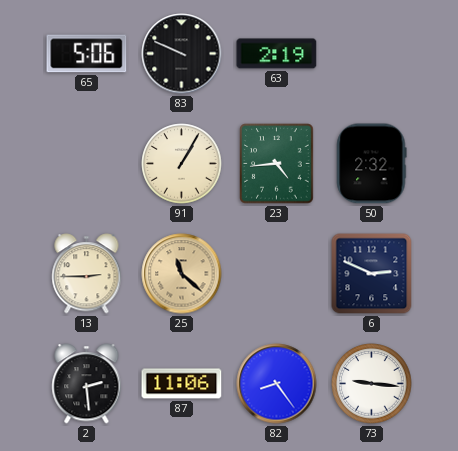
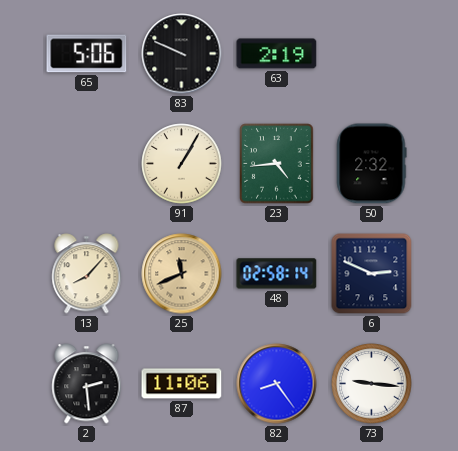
13: 2:45 -> 8:07 (87, 274)
25: 11:22 -> 11:41 (182, 274)
48: none -> 02:58 (277, 274)
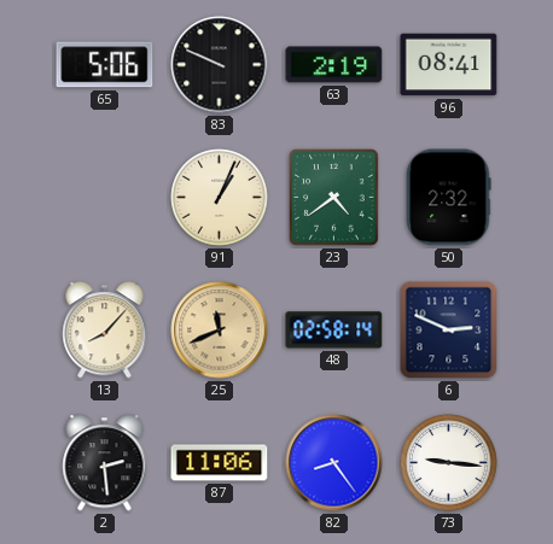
96: none -> 08:41 (449, 65)
91: 1:05 -> 1:04 (220, 198)
23: 4:44 -> 4:39 (334, 198)
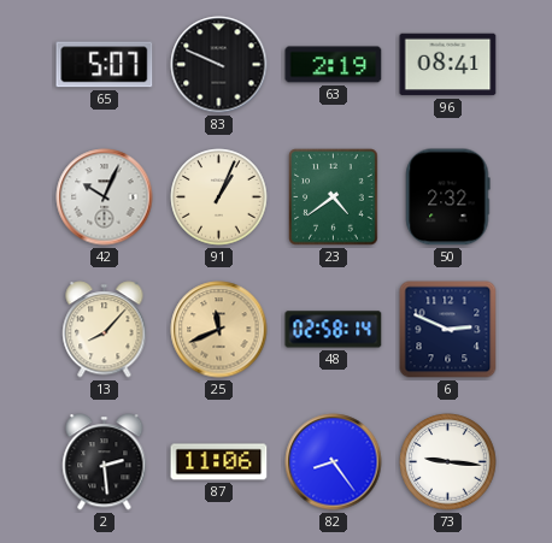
65: 5:06 -> 5:07 (105, 65)
42: none -> 10:04 (105, 197)
